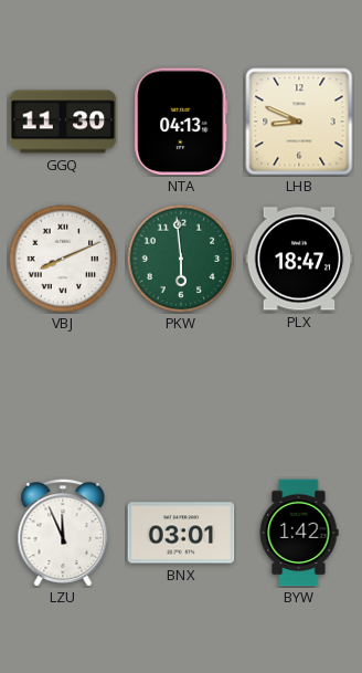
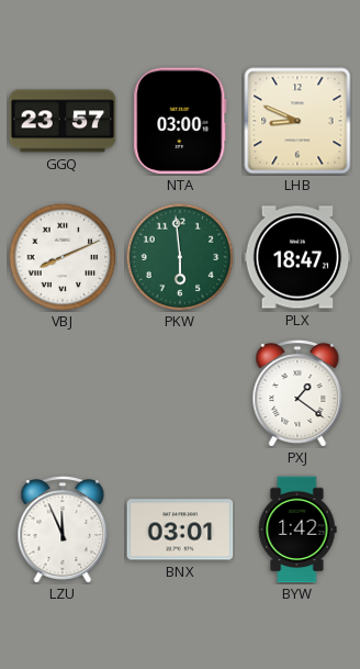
GGQ: 11:30 -> 23:57 (63, 121)
NTA: 04:13 -> 03:00 (180, 121)
PXJ: none -> 1:21 (297, 393)
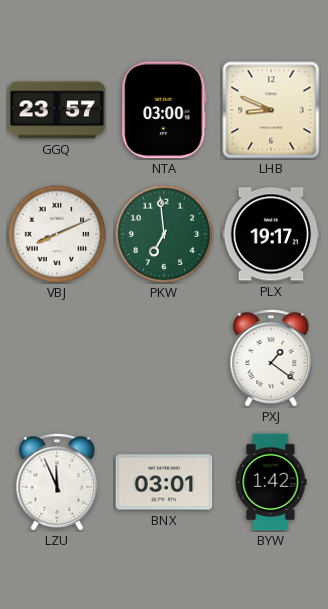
PKW: 5:59 -> 6:59 (164, 234)
PLX: 18:47 -> 19:17 (271, 234)
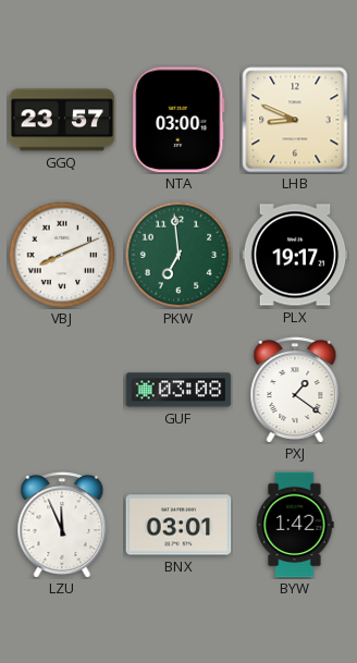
GUF: none -> 03:08 (178, 390)
